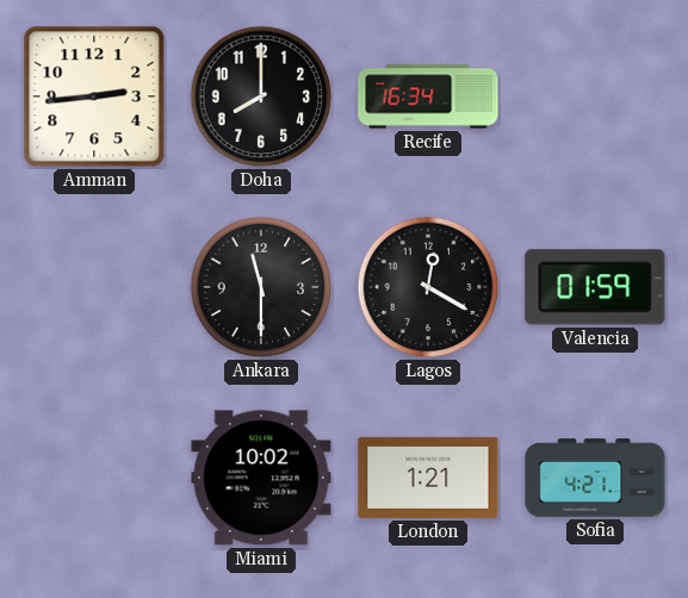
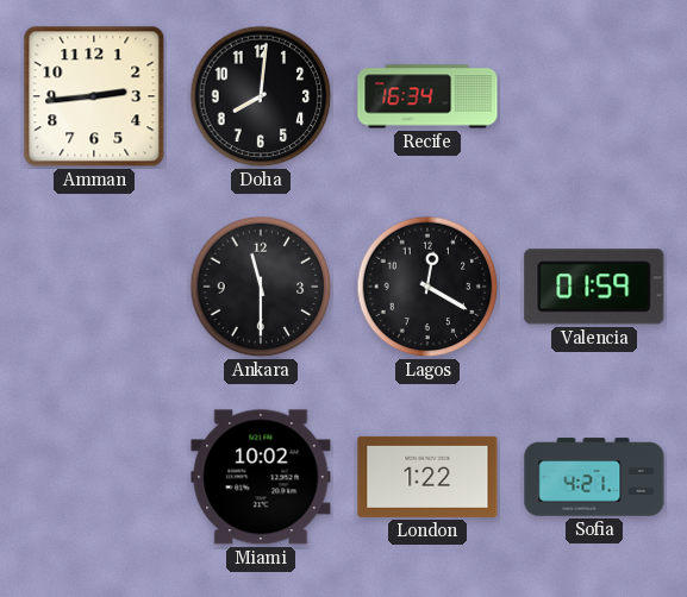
Doha: 8:00 -> 8:01 (261, 96)
London: 1:21 -> 1:22 (427, 477)
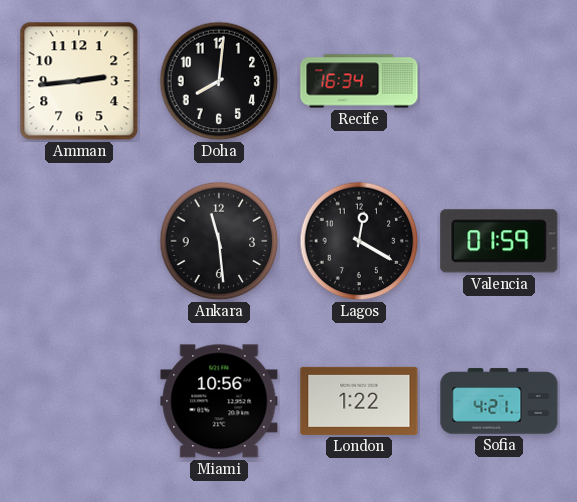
Ankara: 11:30 -> 11:29 (219, 241)
Miami: 10:02 -> 10:56 (219, 401)
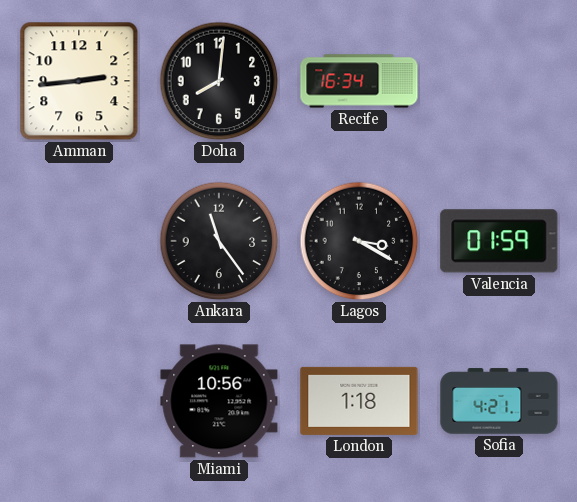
Ankara: 11:29 -> 11:24 (219, 241)
Lagos: 12:20 -> 3:20 (359, 241)
London: 1:22 -> 1:18 (359, 401)
